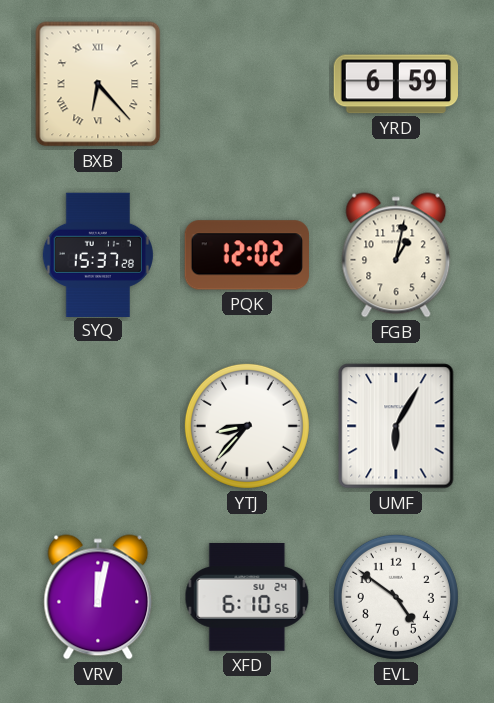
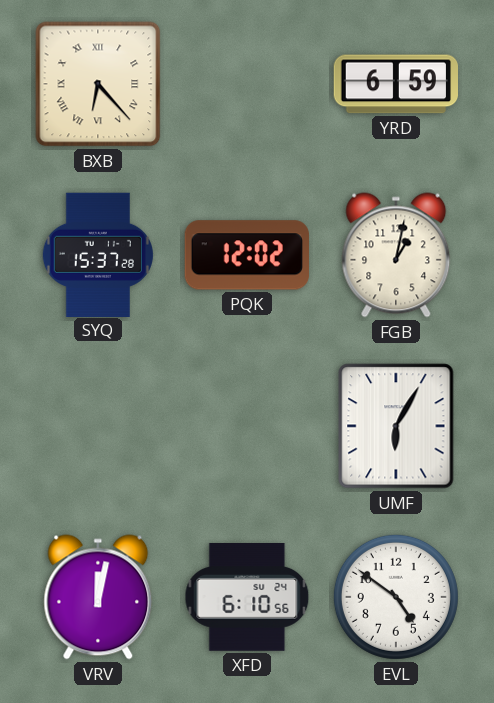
YTJ: 8:37 -> none (247, 426)
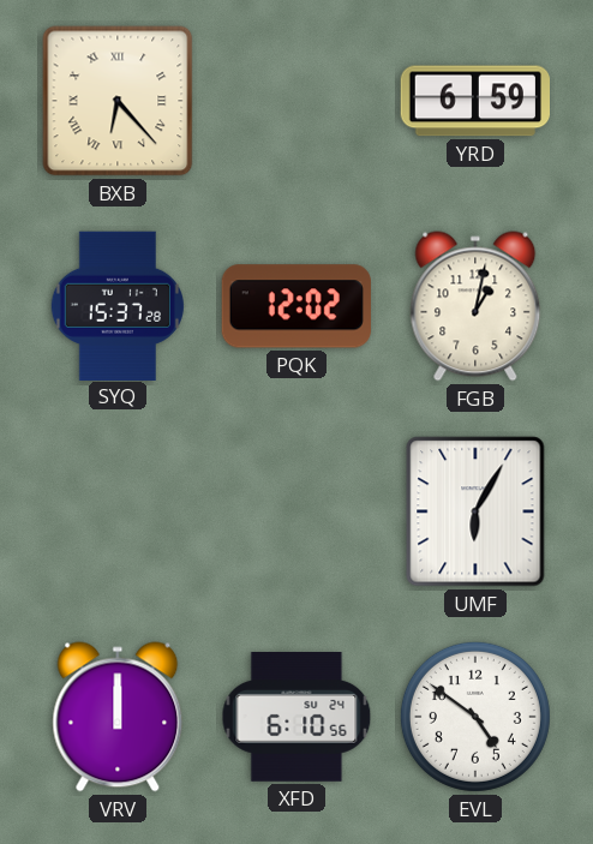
VRV: 12:02 -> 12:00 (118, 717)
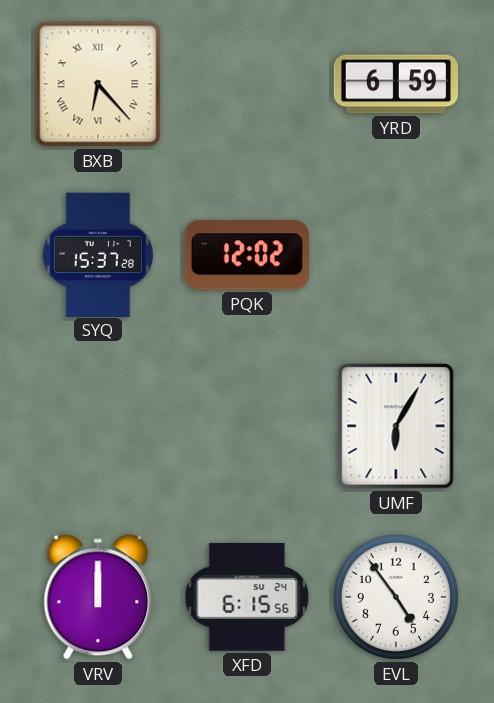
FGB: 1:02 -> none (475, 306)
XFD: 6:10 -> 6:15 (247, 598)
EVL: 4:51 -> 4:54 (396, 597)
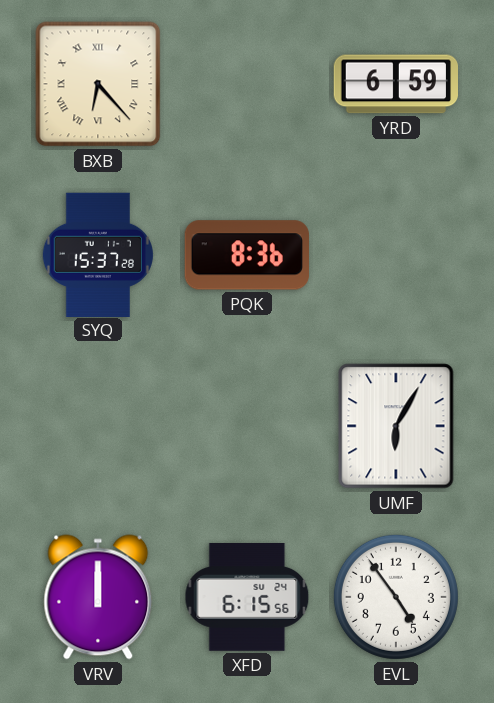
PQK: 12:02 -> 8:36 (247, 255)
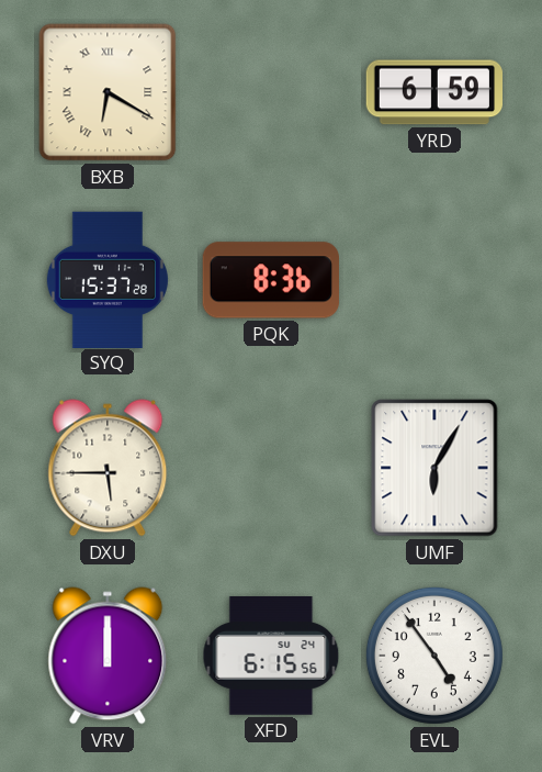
BXB: 6:23 -> 6:20 (108, 92)
DXU: none -> 5:45 (108, 468)
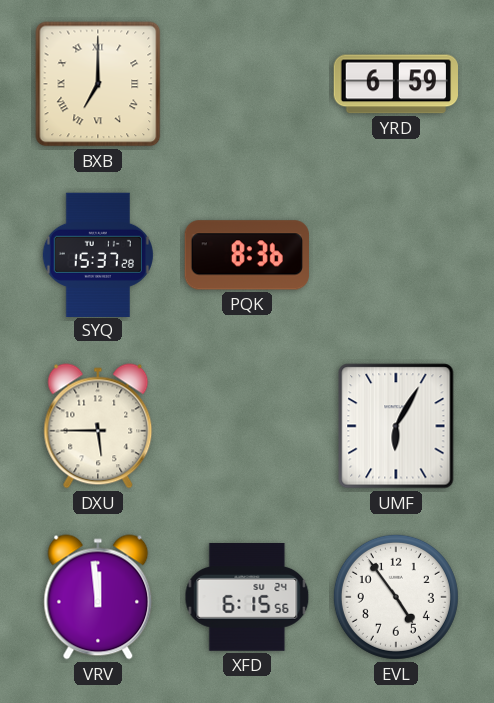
BXB: 6:20 -> 7:00 (98, 84)
VRV: 12:00 -> 11:59 (98, 597)
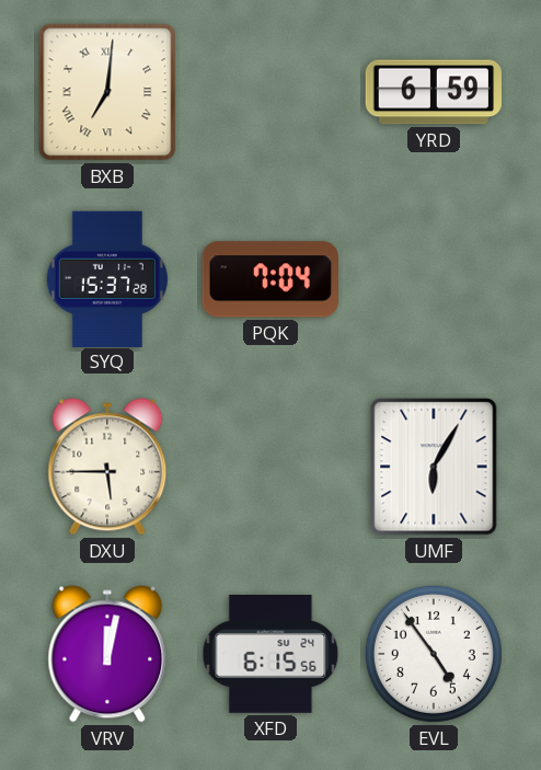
BXB: 7:00 -> 7:01 (107, 92)
PQK: 8:36 -> 7:04 (270, 279)
VRV: 11:59 -> 12:02 (107, 654)
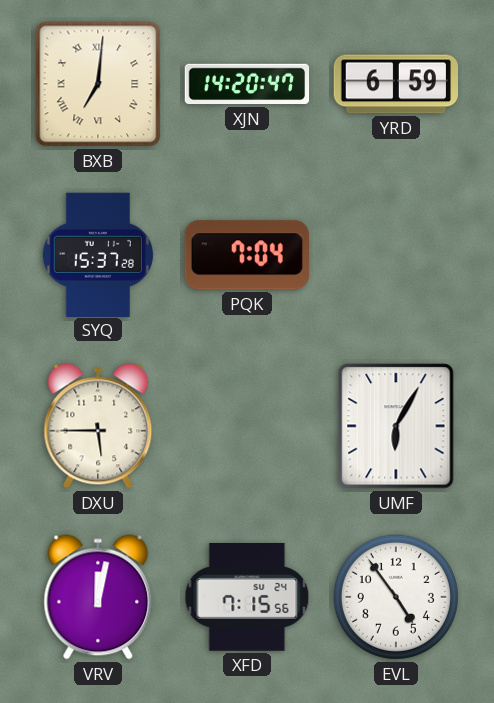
XJN: none -> 14:20 (247, 84)
XFD: 6:15 -> 7:15 (247, 598)
